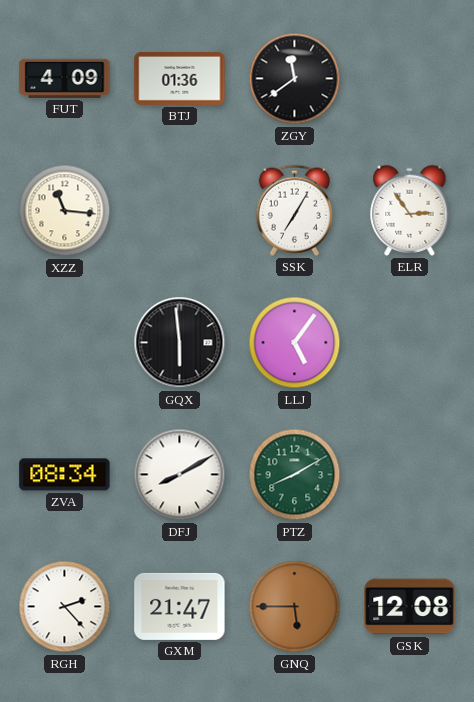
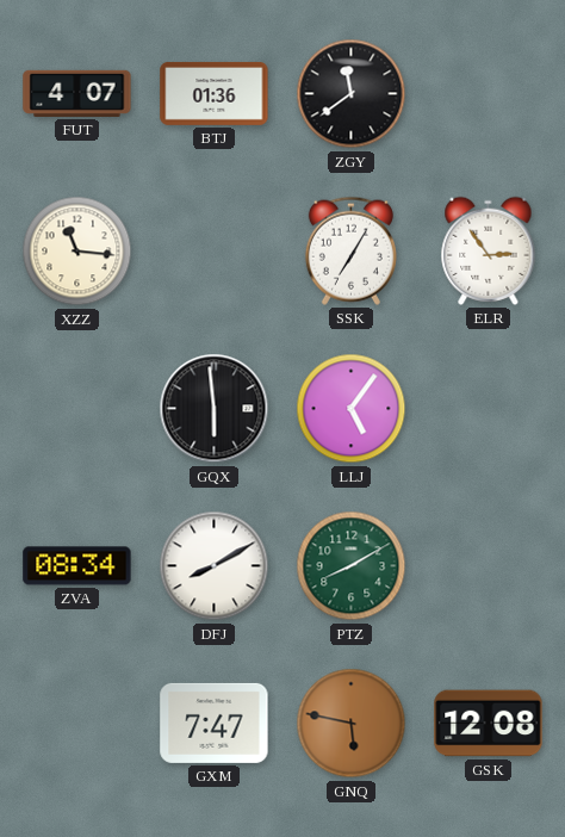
FUT: 4:09 -> 4:07 (77, 93)
RGH: 2:23 -> none (65, 607)
GXM: 21:47 -> 7:47 (215, 723)
GNQ: 5:45 -> 5:47 (352, 724)
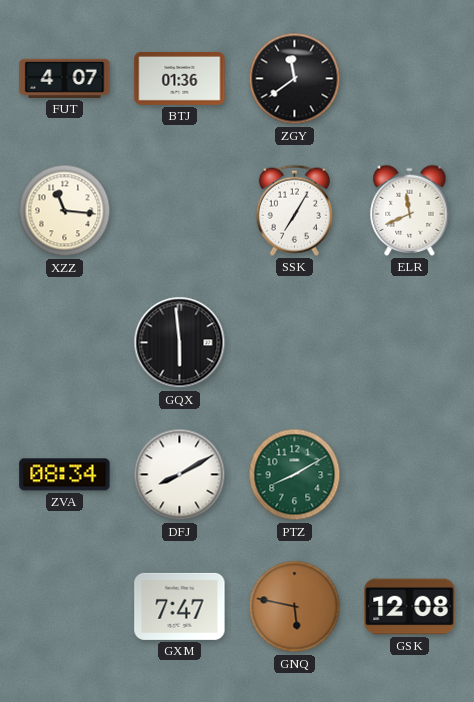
ELR: 2:54 -> 11:41 (410, 210)
LLJ: 5:06 -> none (352, 409)
